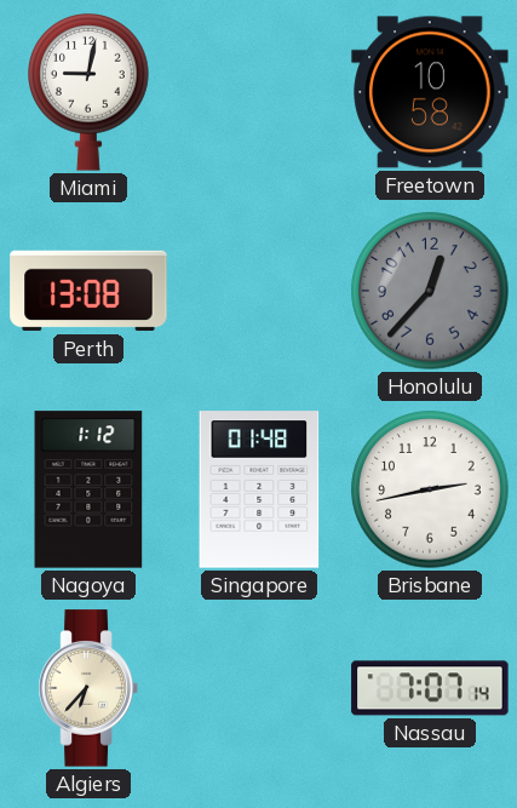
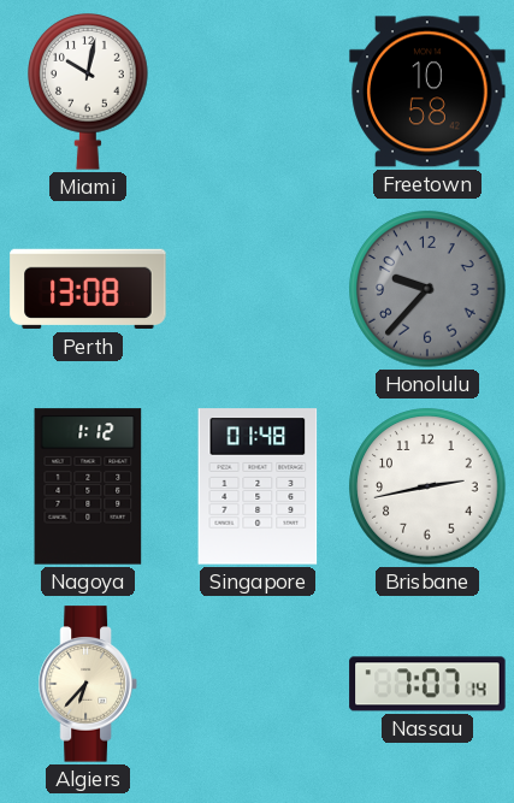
Miami: 9:02 -> 10:02 (88, 91)
Honolulu: 12:37 -> 9:37 (427, 289)
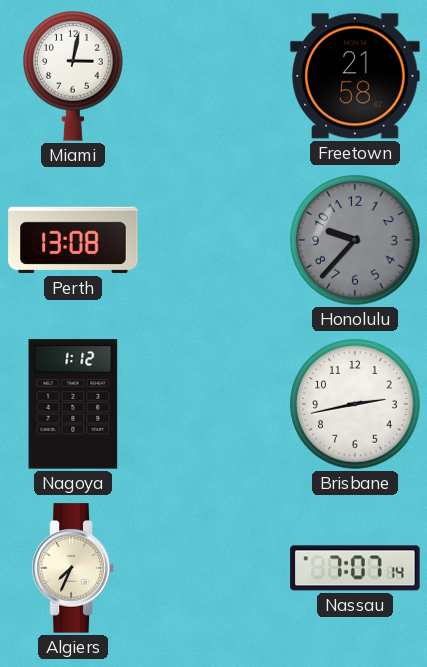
Miami: 10:02 -> 3:02 (73, 76)
Freetown: 10:58 -> 21:58 (355, 76)
Singapore: 01:48 -> none (258, 486)
Algiers: 6:37 -> 7:34 (73, 568)
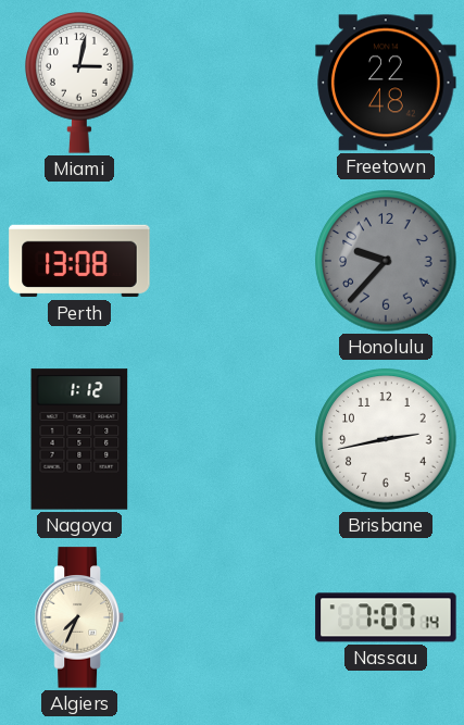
Freetown: 21:58 -> 22:48 (386, 83)
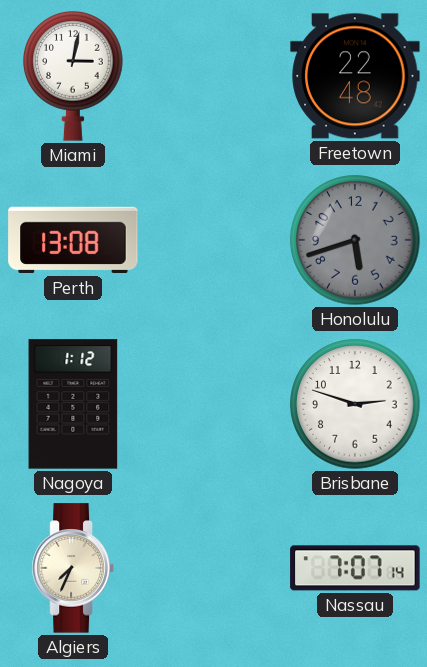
Honolulu: 9:37 -> 5:42 (355, 240)
Brisbane: 2:43 -> 2:48 (355, 404)
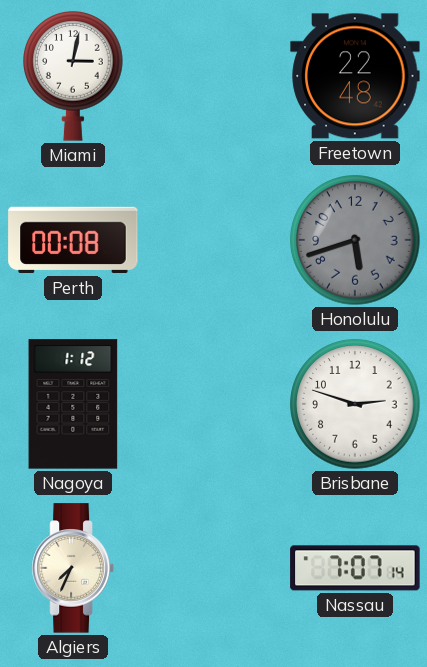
Perth: 13:08 -> 00:08 (73, 240)
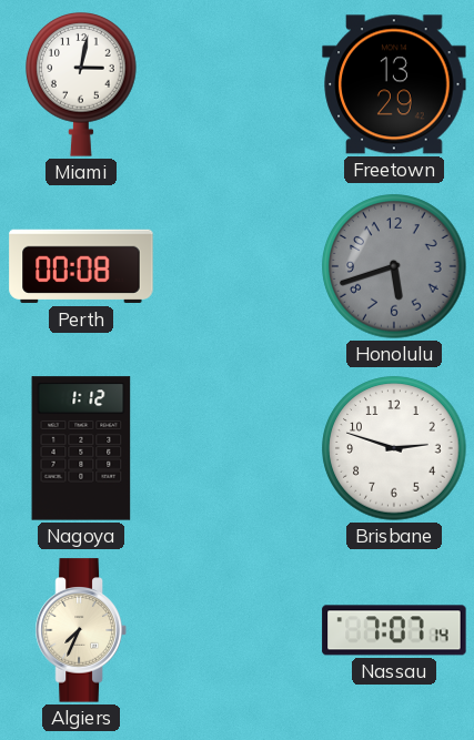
Freetown: 22:48 -> 13:29 (394, 84)
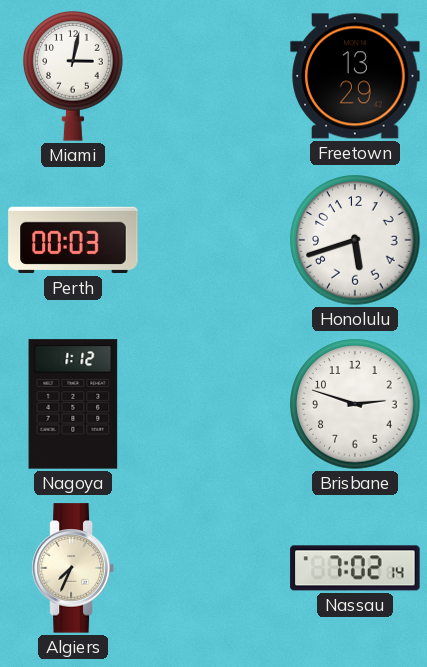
Perth: 00:08 -> 00:03 (73, 240)
Honolulu dial: grey -> white (355, 240)
Nassau: 7:07 -> 7:02 (355, 568)
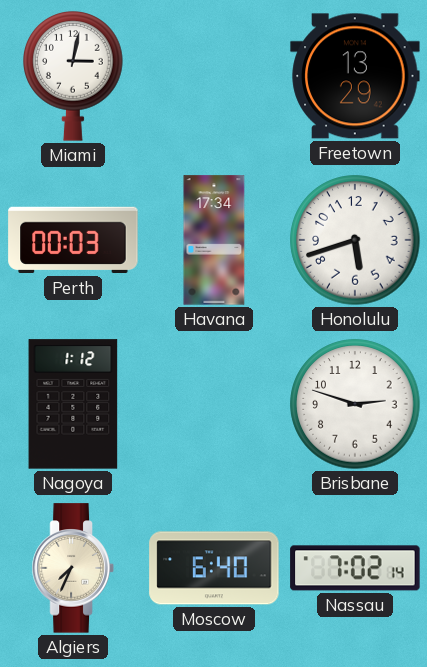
Havana: none -> 17:34 (214, 240)
Moscow: none -> 6:40 (214, 568)
